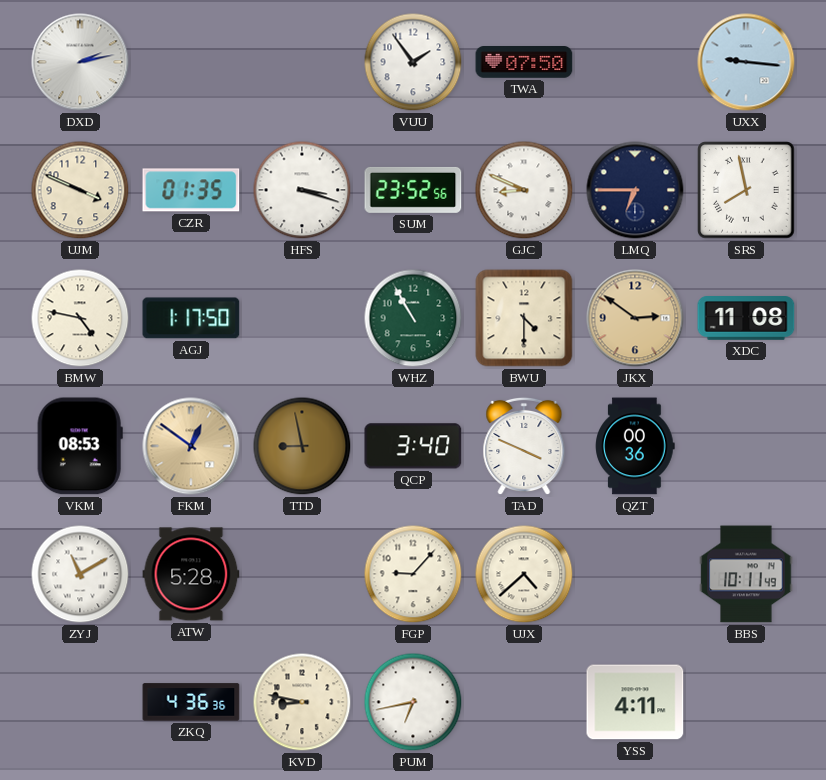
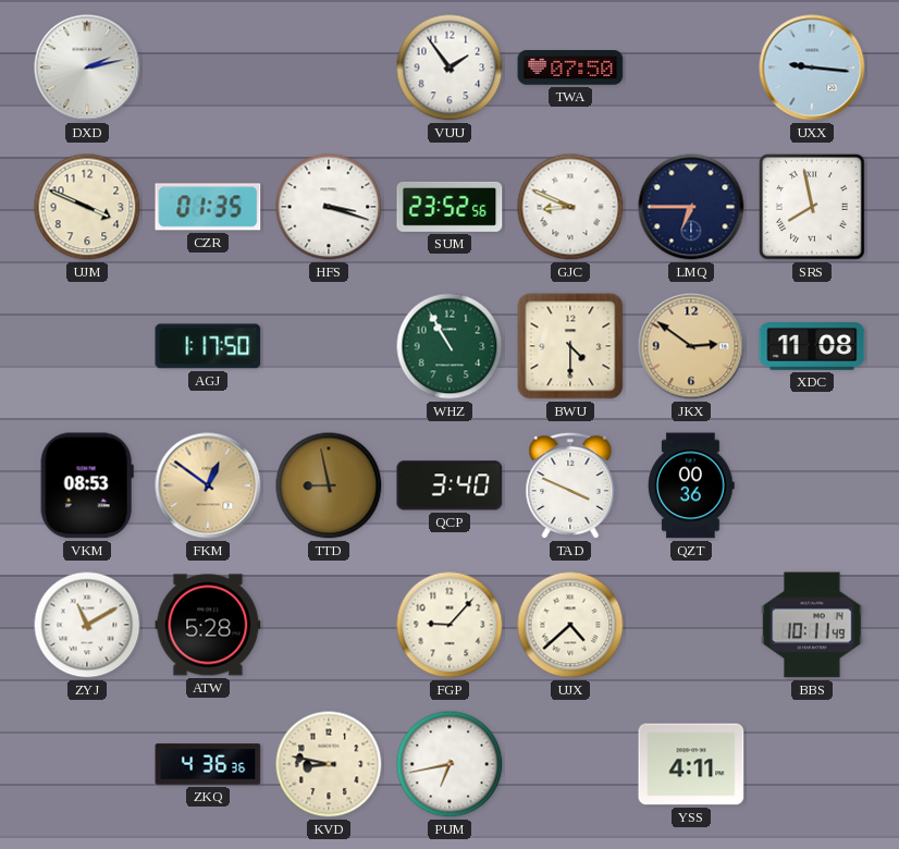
BMW: 4:47 -> none (80, 318)
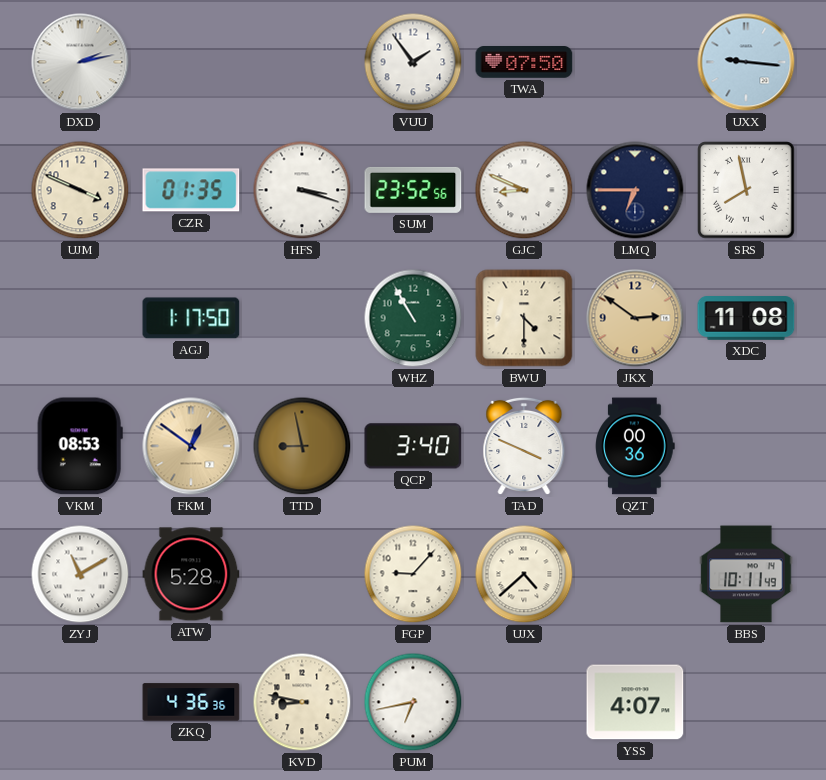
YSS: 4:11 -> 4:07 (635, 702)
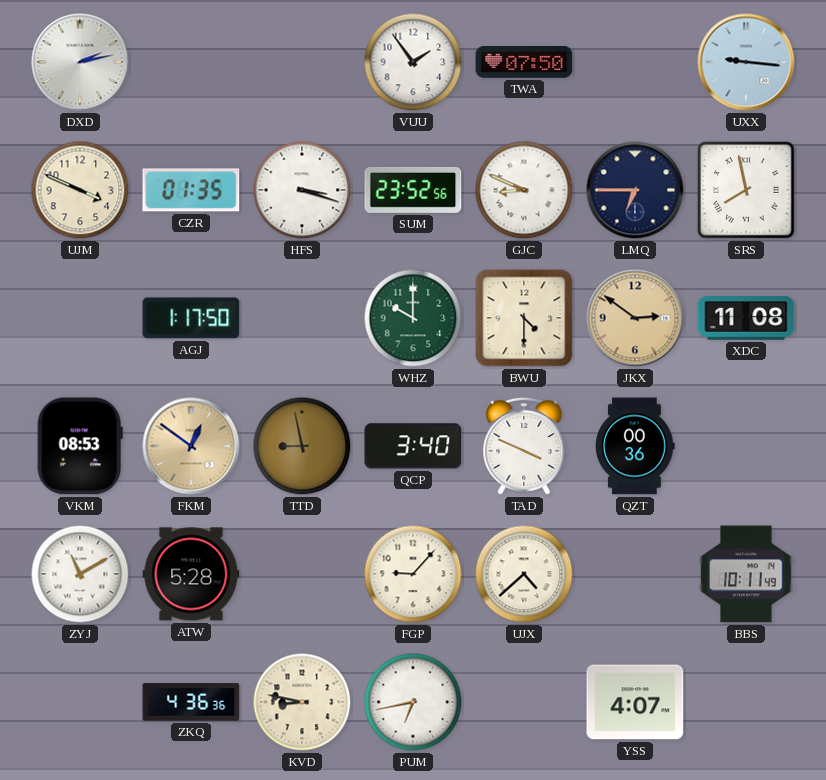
WHZ: 10:55 -> 10:00 (413, 318)
